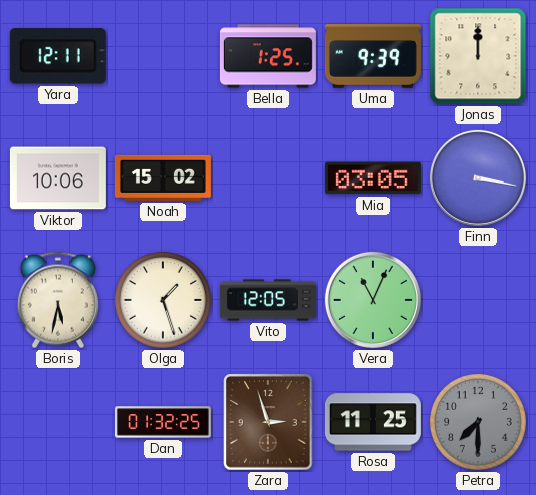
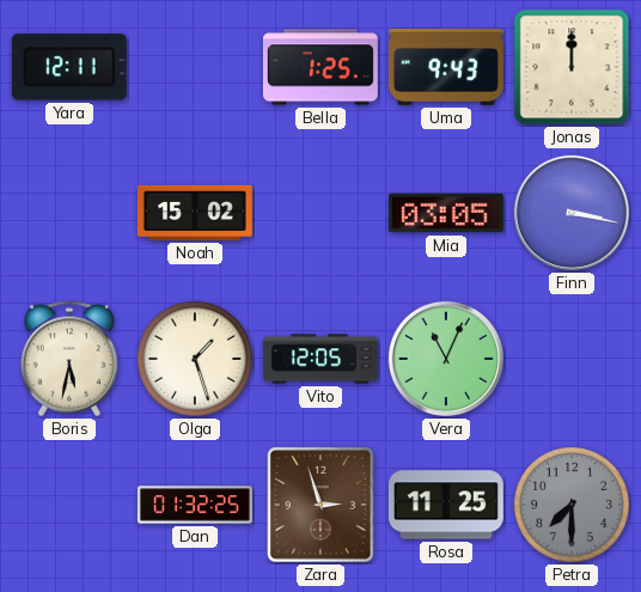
Uma: 9:39 -> 9:43 (446, 68)
Viktor: 10:06 -> none (58, 178)
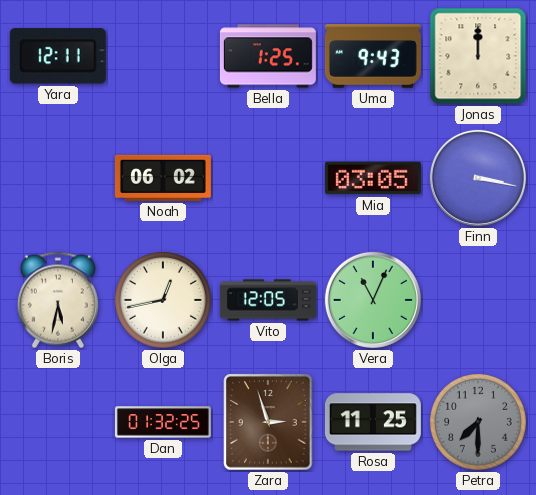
Noah: 15:02 -> 06:02 (163, 178)
Olga: 1:27 -> 12:43 (163, 300)
